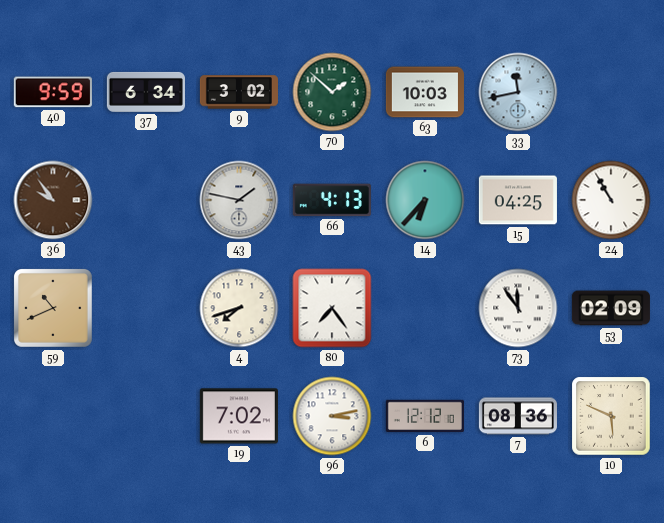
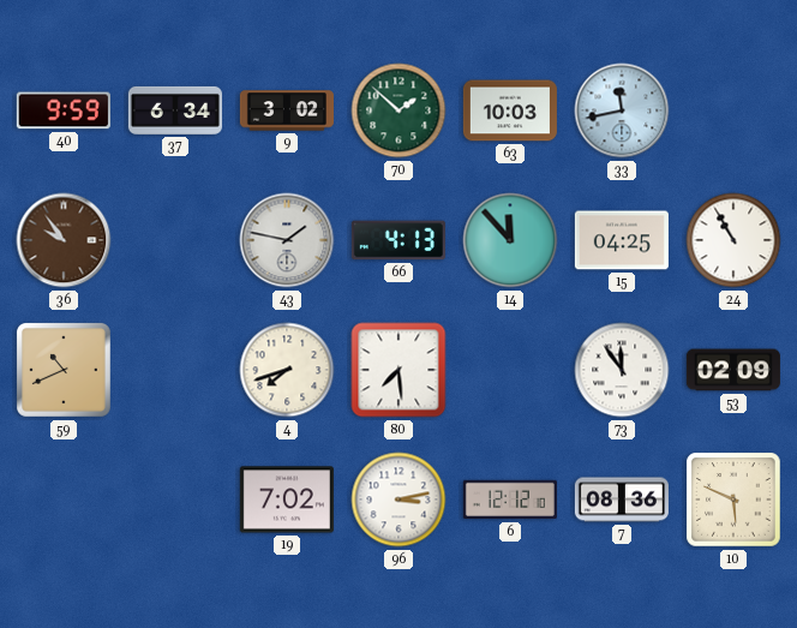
14: 6:37 -> 11:53 (510, 240)
80: 7:24 -> 7:29 (398, 370)
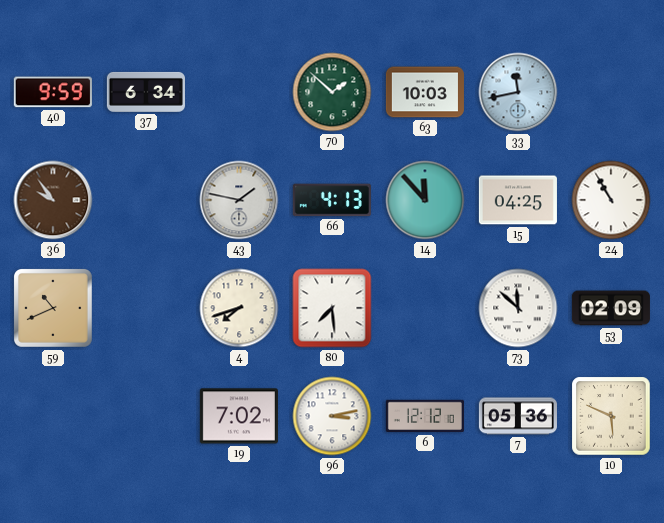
9: 3:02 -> none (287, 110)
73: 11:54 -> 11:52 (518, 308)
7: 08:36 -> 05:36 (518, 416)
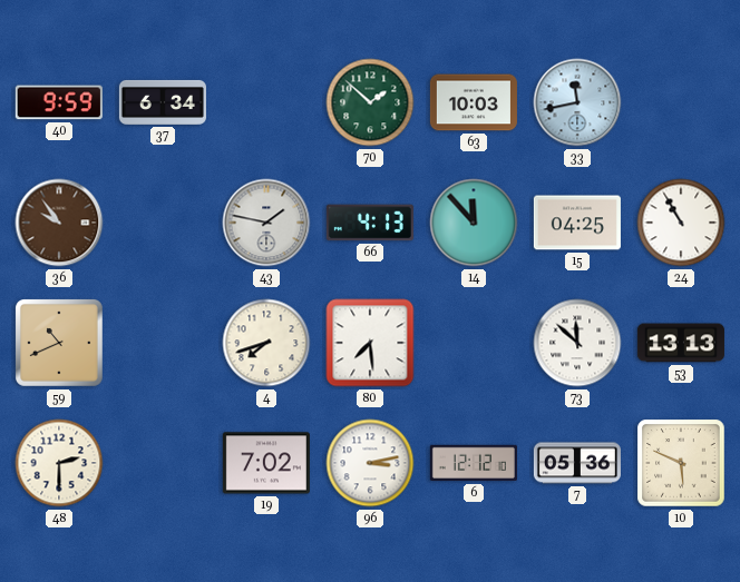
53: 02:09 -> 13:13 (681, 343)
48: none -> 2:30 (59, 463)
